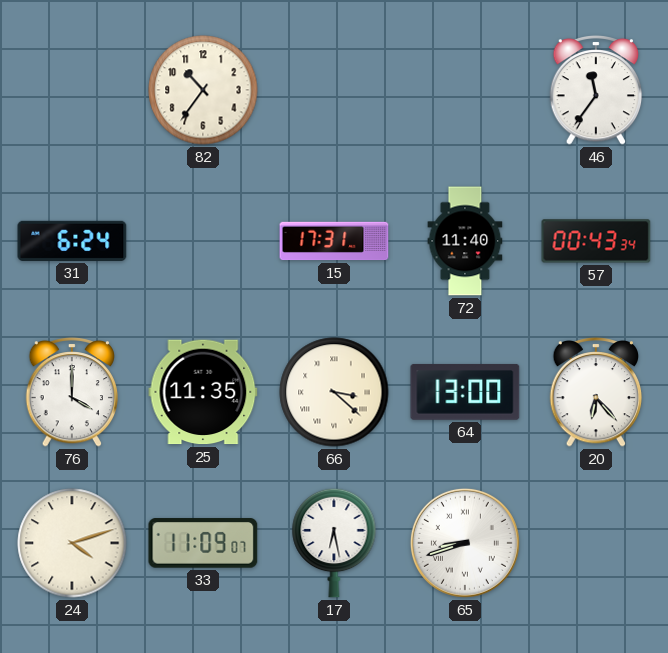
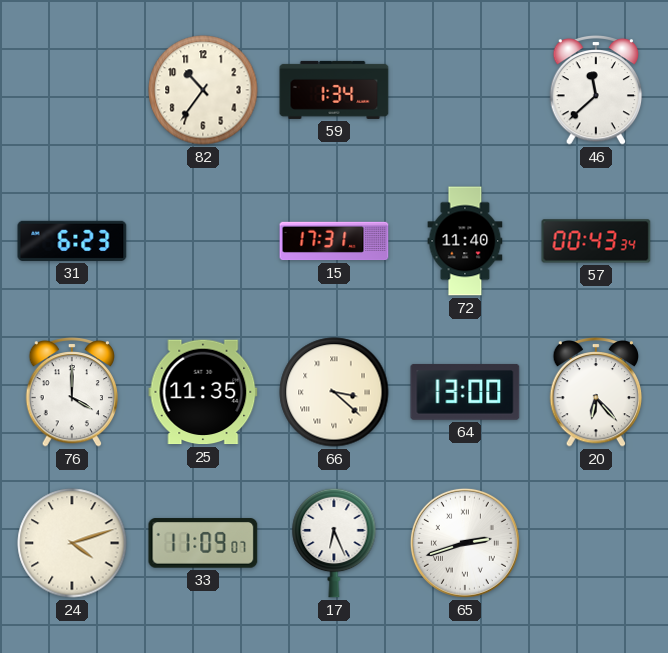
59: none -> 1:34 (334, 90)
46: 11:36 -> 11:38 (596, 90)
31: 6:24 -> 6:23 (72, 241)
17: 6:28 -> 6:26 (334, 543)
65: 8:42 -> 2:42 (465, 543)
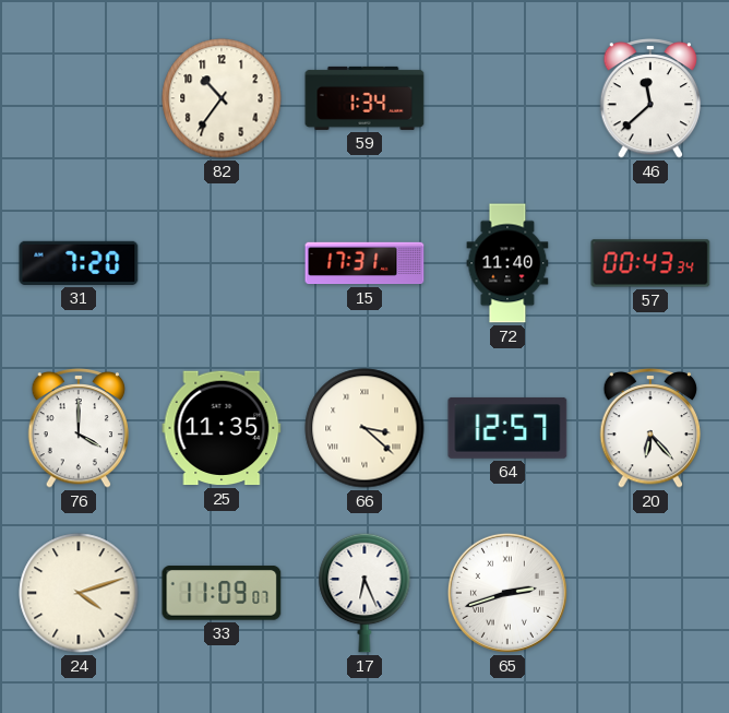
31: 6:23 -> 7:20 (79, 263)
64: 13:00 -> 12:57 (507, 428)
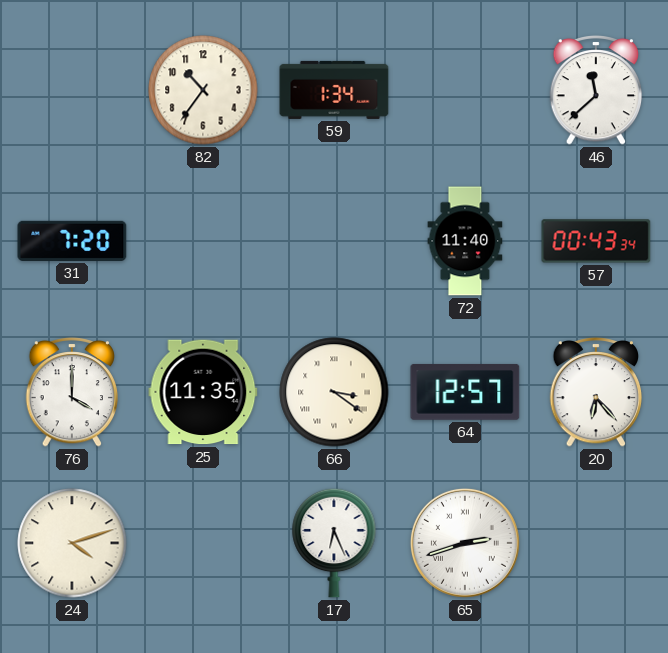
15: 17:31 -> none (364, 263)
66: 3:22 -> 3:21 (334, 392)
33: 11:09 -> none (222, 593)
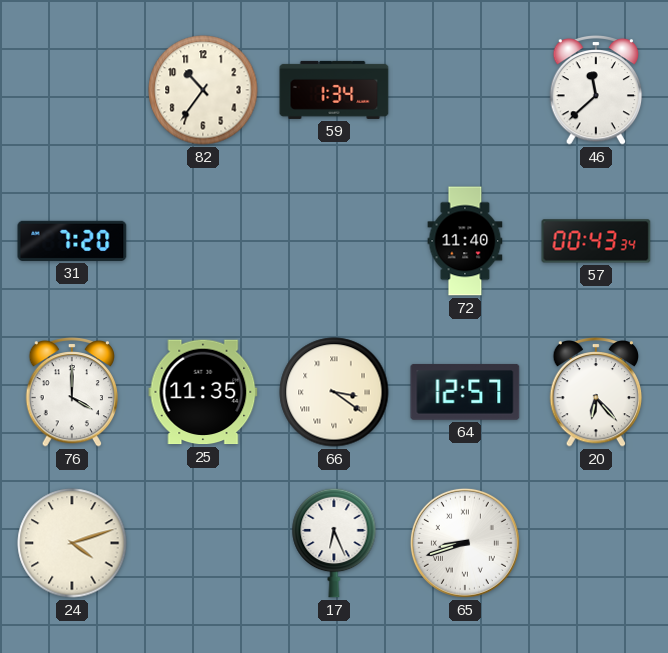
65: 2:42 -> 8:42 (465, 543)
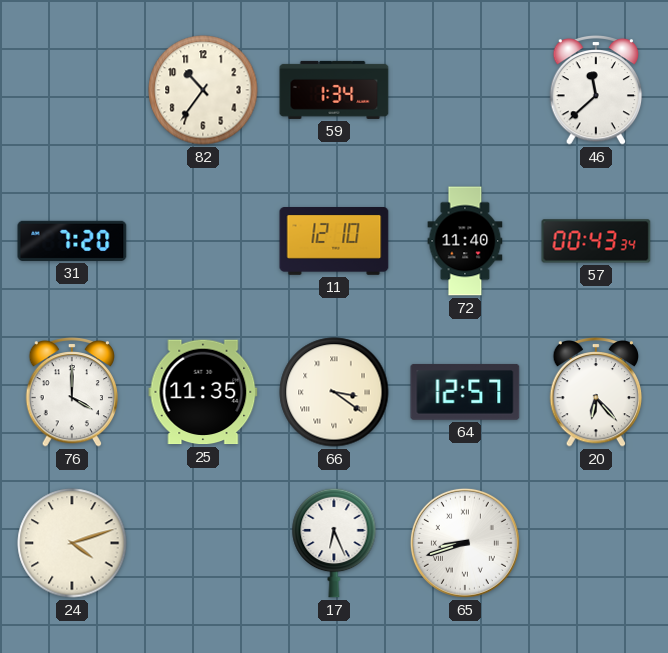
11: none -> 12:10 (334, 242)
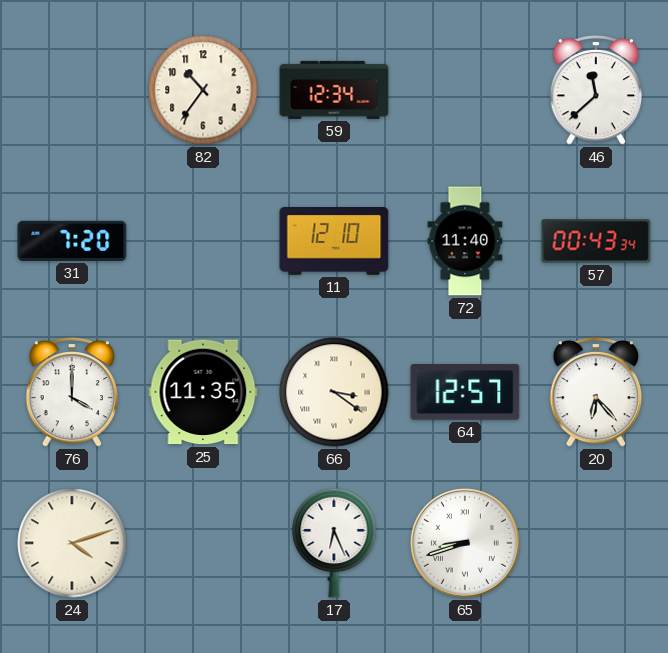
59: 1:34 -> 12:34 (334, 90)
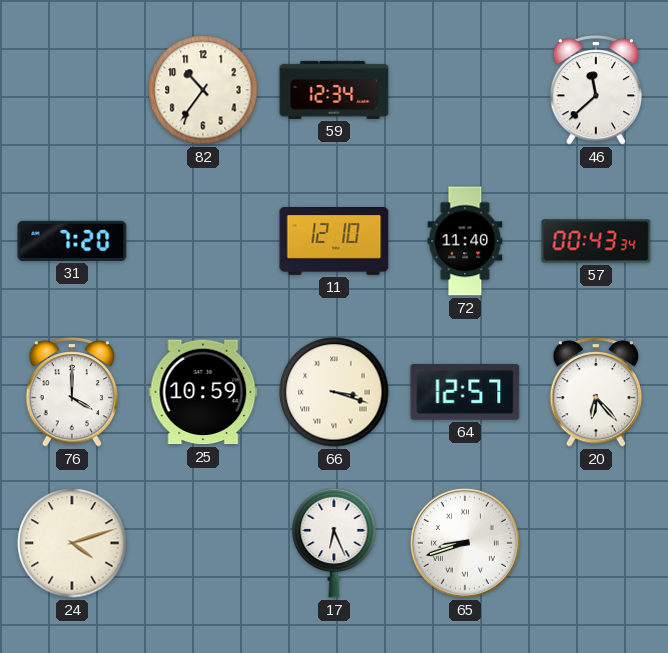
25: 11:35 -> 10:59 (203, 392)
66: 3:21 -> 3:18 (334, 392)
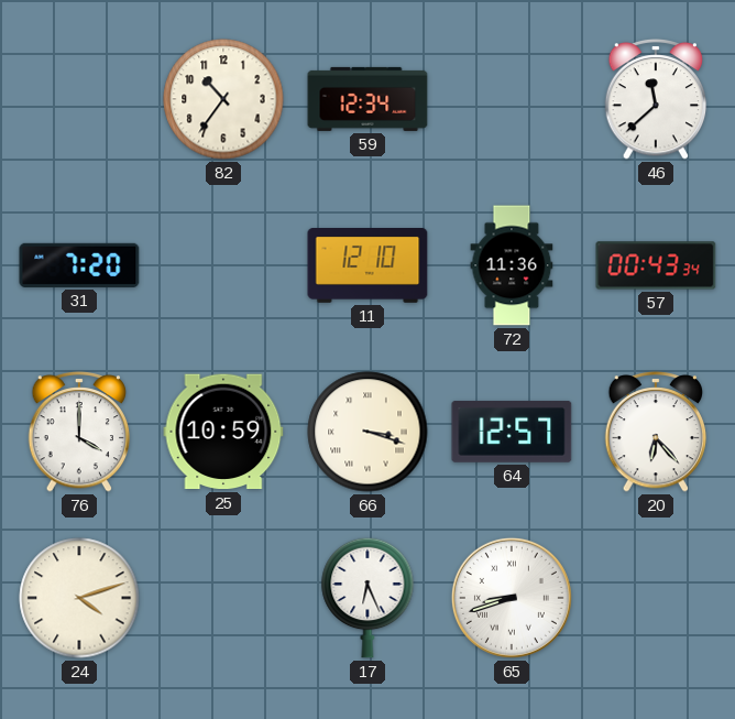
72: 11:40 -> 11:36 (512, 265)
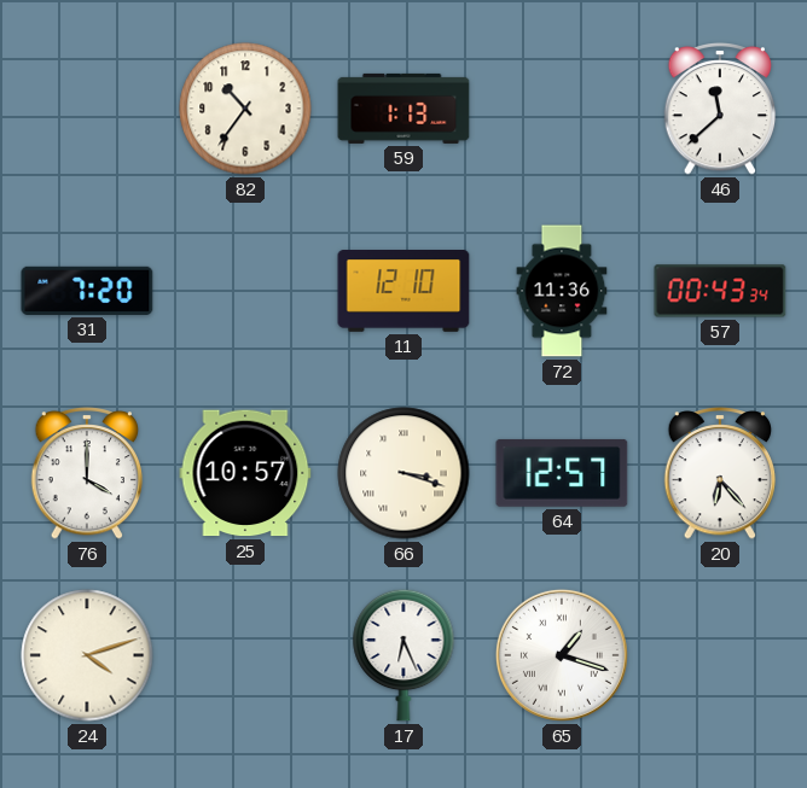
59: 12:34 -> 1:13 (403, 109)
25: 10:59 -> 10:57 (245, 473)
65: 8:42 -> 1:18 (562, 655)
